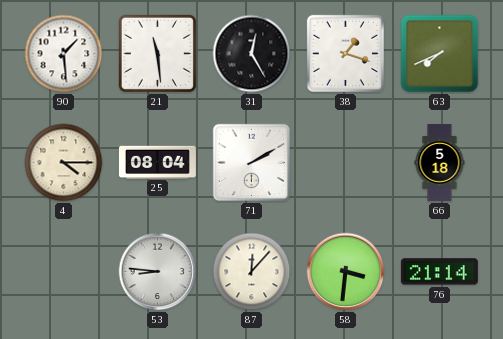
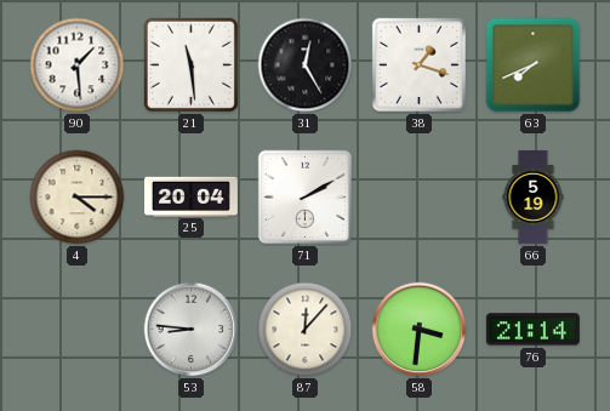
25: 08:04 -> 20:04 (190, 196)
66: 5:18 -> 5:19 (534, 196)
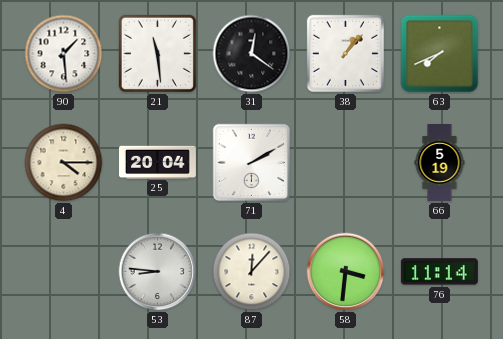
31: 12:25 -> 12:21 (252, 54)
38: 1:18 -> 1:07 (345, 53)
76: 21:14 -> 11:14 (439, 272)
